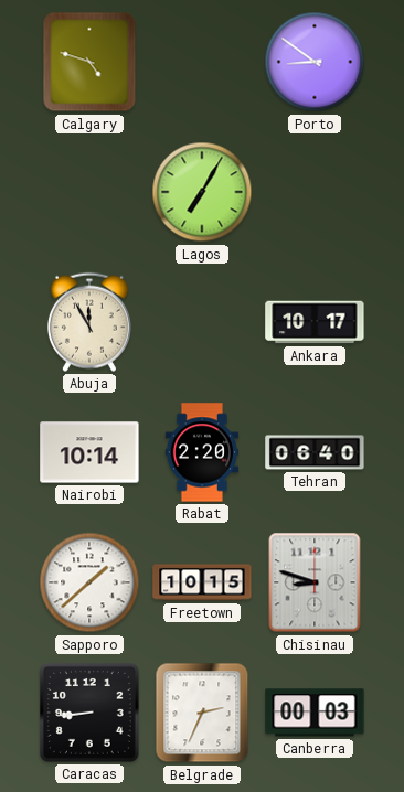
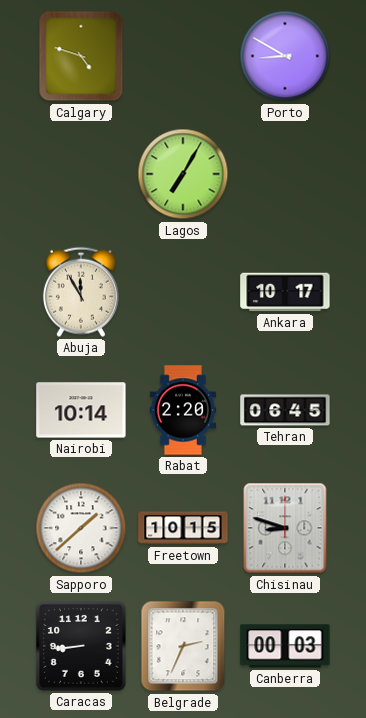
Porto: 8:51 -> 8:50 (285, 56)
Tehran: 06:40 -> 06:45 (285, 410)
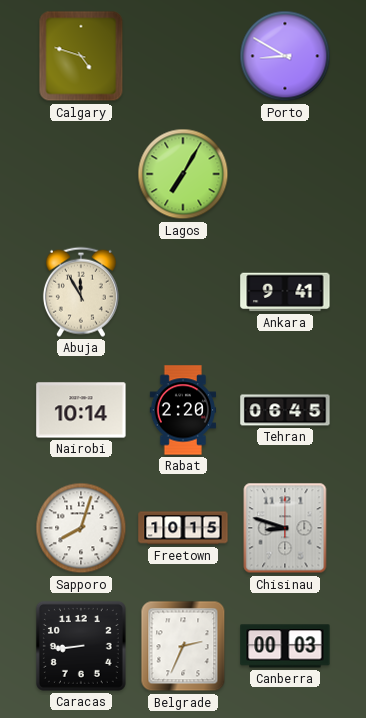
Ankara: 10:17 -> 9:41 (285, 292)
Sapporo: 1:38 -> 8:03 (81, 528)
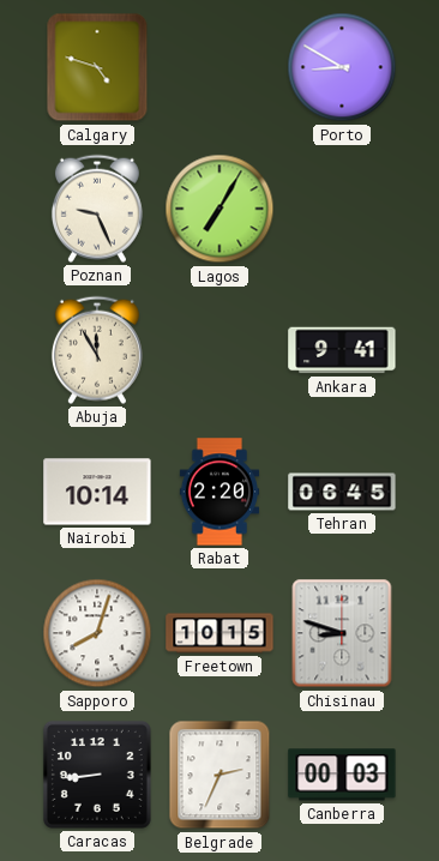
Poznan: none -> 9:26 (97, 209)
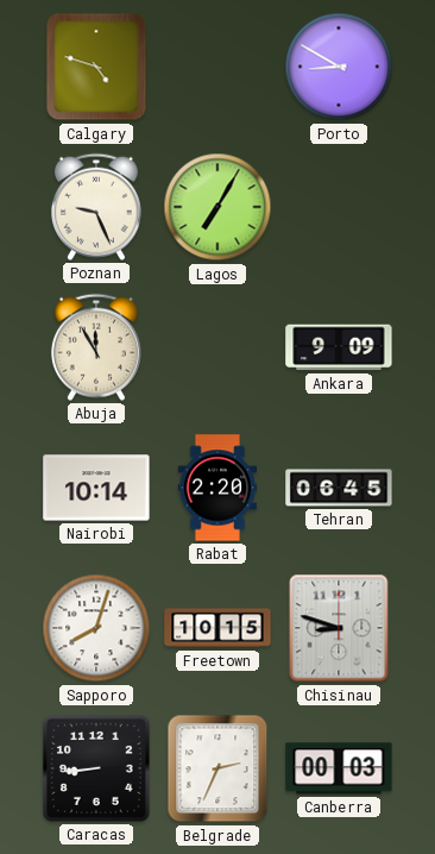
Ankara: 9:41 -> 9:09 (339, 347)
